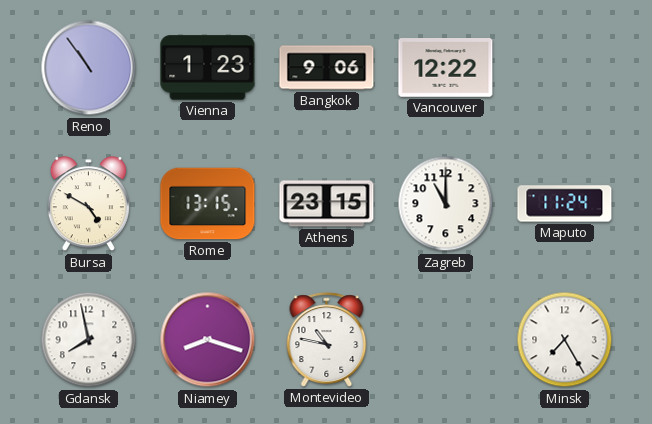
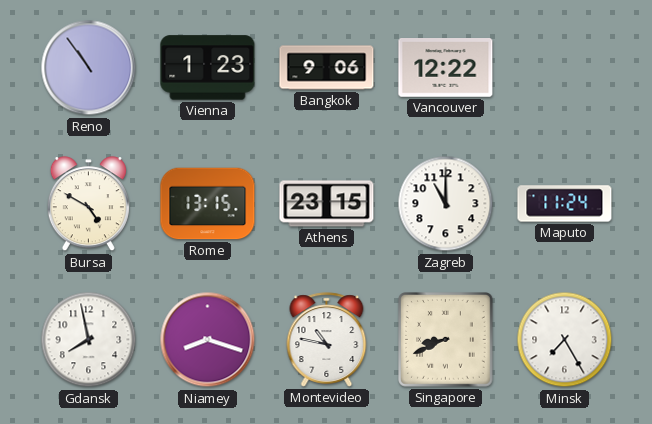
Singapore: none -> 8:41 (446, 340)
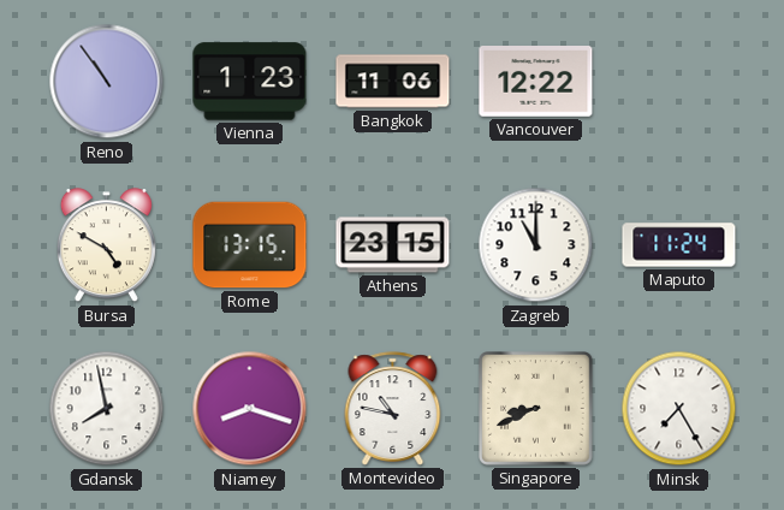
Bangkok: 9:06 -> 11:06 (393, 82)
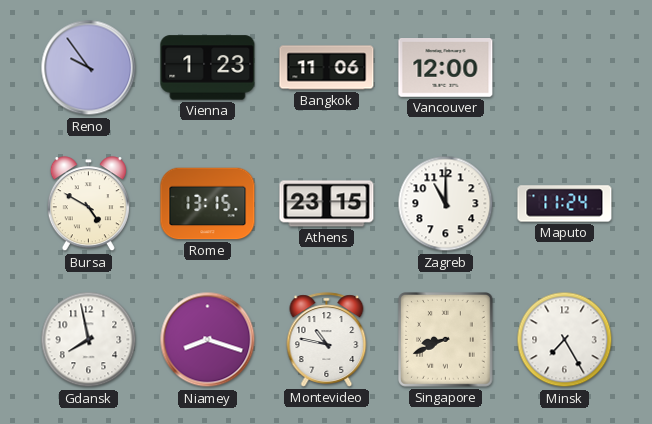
Reno: 10:54 -> 9:54 (89, 68)
Vancouver: 12:22 -> 12:00 (446, 68)
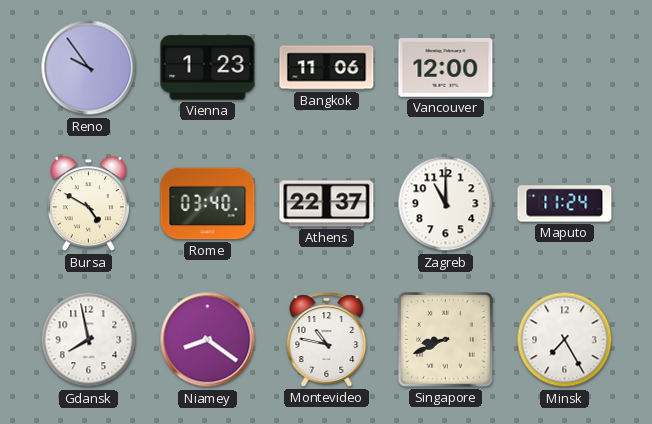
Rome: 13:15 -> 03:40 (208, 204)
Athens: 23:15 -> 22:37 (327, 204)
Niamey: 8:18 -> 8:21 (208, 340)
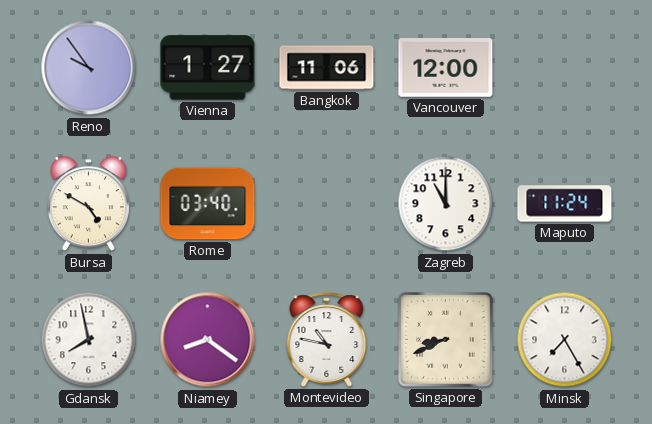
Vienna: 1:23 -> 1:27 (208, 68)
Athens: 22:37 -> none (327, 204)
